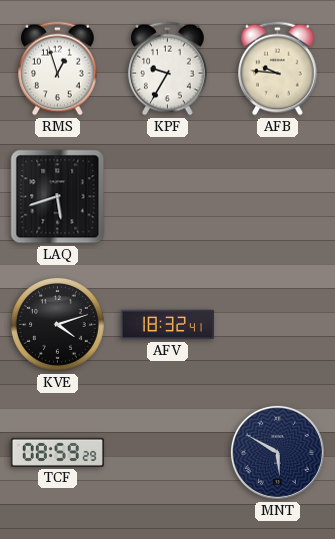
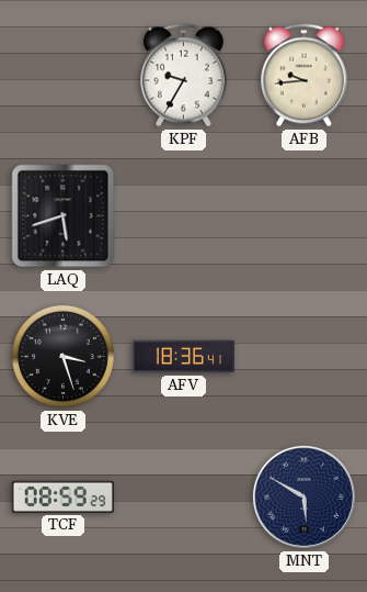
RMS: 12:57 -> none (58, 69)
AFB: 9:46 -> 9:44 (305, 76)
KVE: 4:12 -> 3:27 (62, 356)
AFV: 18:32 -> 18:36 (183, 357)
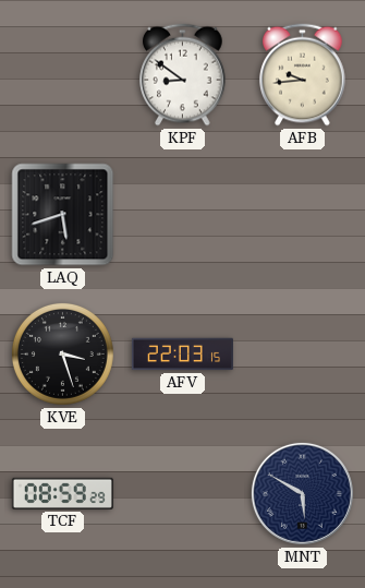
KPF: 9:35 -> 8:51 (183, 75)
AFV: 18:36 -> 22:03 (182, 355)
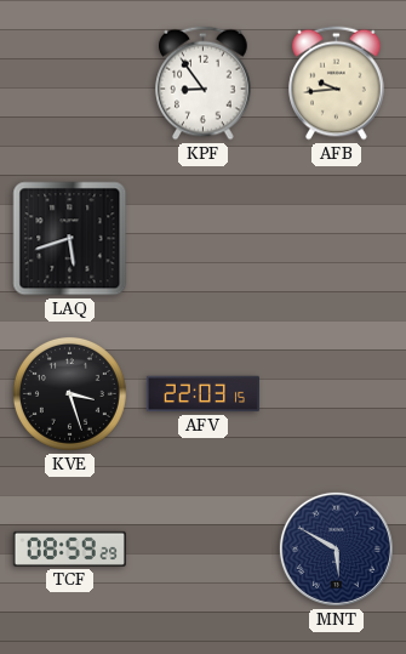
KPF: 8:51 -> 8:54 (204, 84)
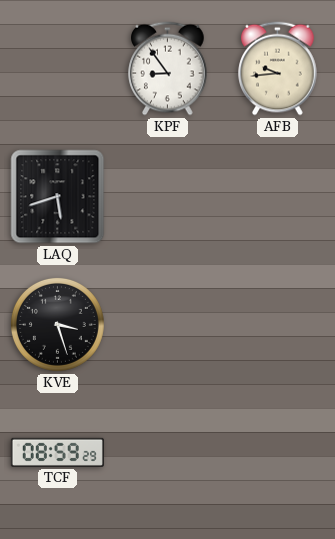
AFV: 22:03 -> none (202, 394)
MNT: 5:50 -> none (336, 548)
